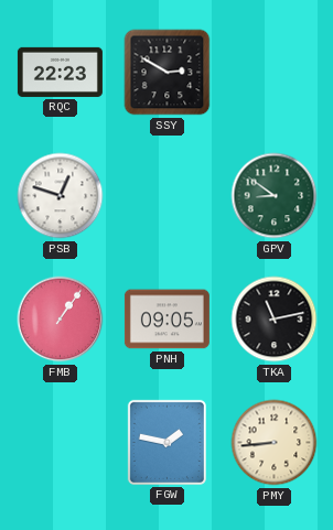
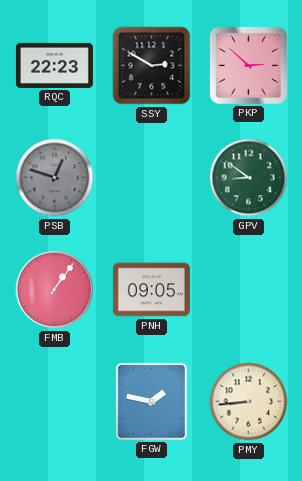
PKP: none -> 2:52 (248, 65)
PSB dial: white -> grey (55, 178)
TKA: 11:13 -> none (275, 320)
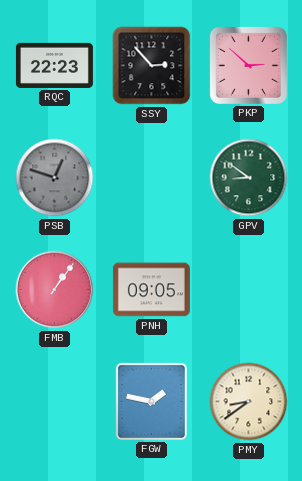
SSY: 2:50 -> 2:53 (152, 66)
PMY: 8:44 -> 8:39 (249, 402)
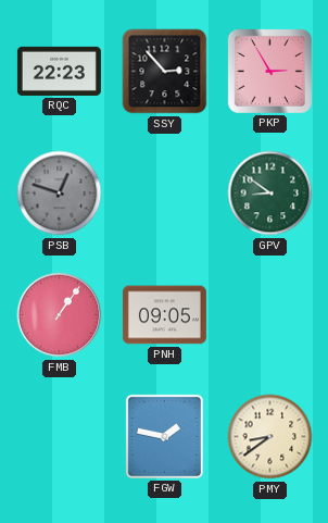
PKP: 2:52 -> 2:55 (269, 71)
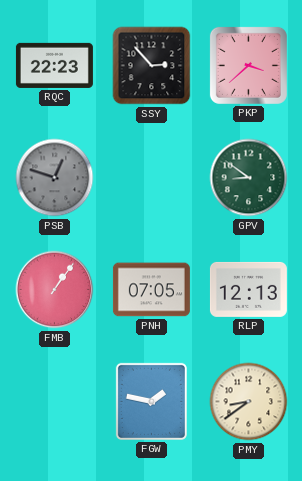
PKP: 2:55 -> 3:38 (248, 65)
PNH: 09:05 -> 07:05 (151, 290)
RLP: none -> 12:13 (248, 289)
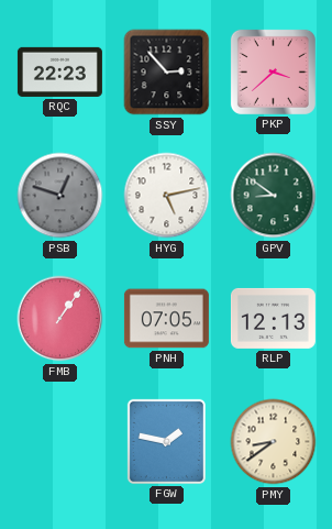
HYG: none -> 5:13 (167, 196)
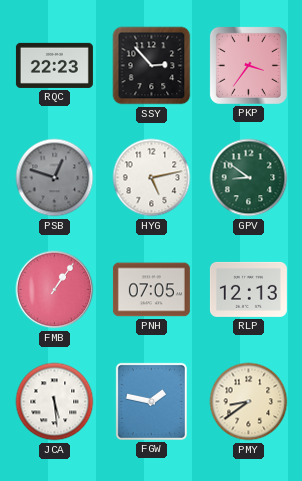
PKP: 3:38 -> 3:36 (248, 65)
JCA: none -> 5:29 (55, 402)
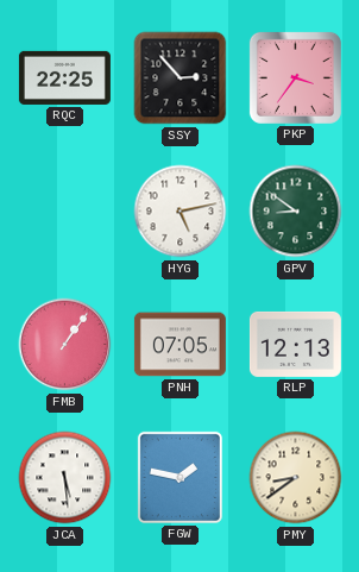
RQC: 22:23 -> 22:25 (64, 77)
PSB: 12:48 -> none (55, 178)
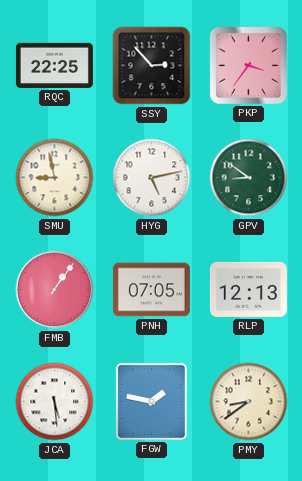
SMU: none -> 8:58 (55, 178)
